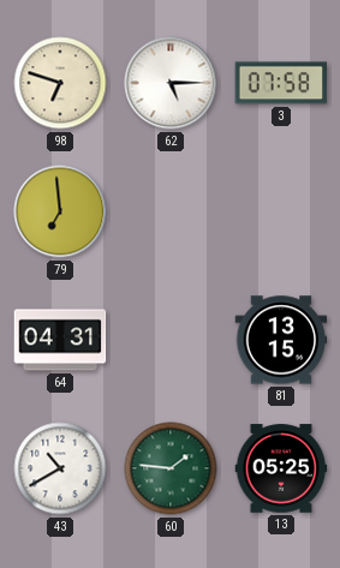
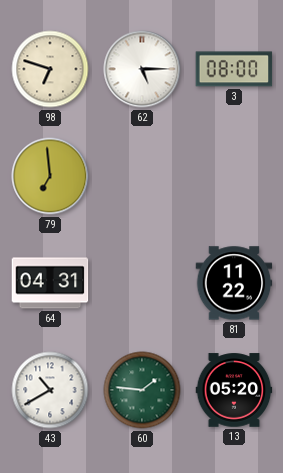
3: 07:58 -> 08:00 (234, 69)
81: 13:15 -> 11:22 (234, 283)
13: 05:25 -> 05:20 (234, 390)
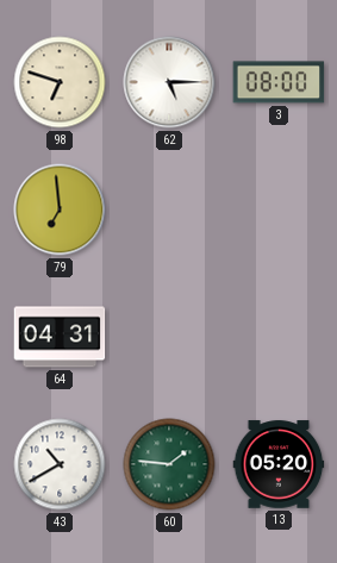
81: 11:22 -> none (234, 283)
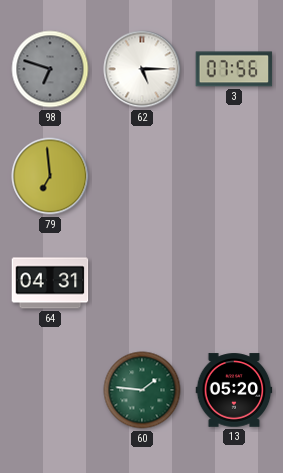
98 dial: cream -> grey (50, 69)
3: 08:00 -> 07:56 (234, 69)
43: 10:40 -> none (60, 464)
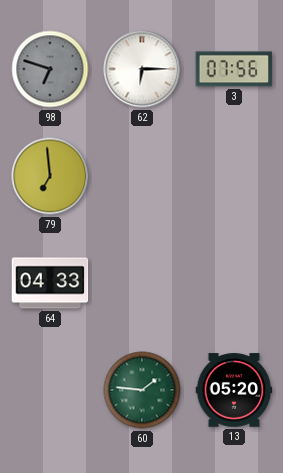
62: 5:15 -> 6:15 (142, 69)
64: 04:31 -> 04:33 (50, 283)
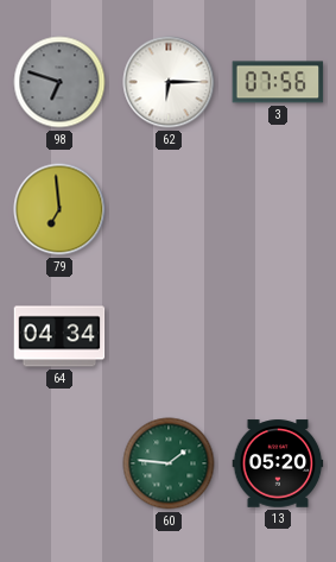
64: 04:33 -> 04:34 (59, 336)
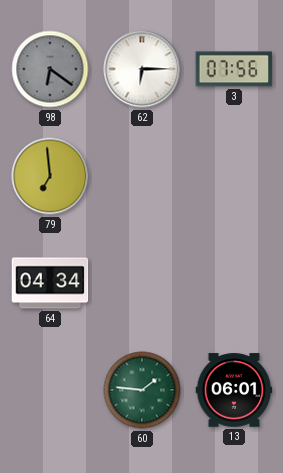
98: 6:48 -> 6:21 (50, 69)
13: 05:20 -> 06:01 (234, 390)
